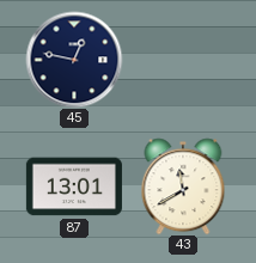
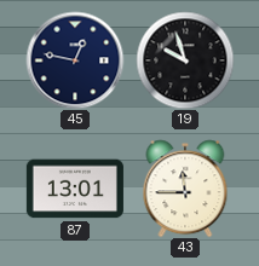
19: none -> 9:57 (185, 60)
43: 11:40 -> 11:45 (185, 189)
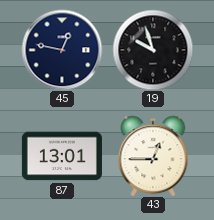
43: 11:45 -> 12:45 (153, 156)
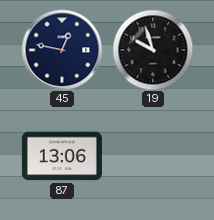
87: 13:01 -> 13:06 (62, 156)
43: 12:45 -> none (153, 156)
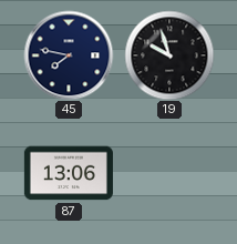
45: 12:47 -> 7:47 (69, 55)
